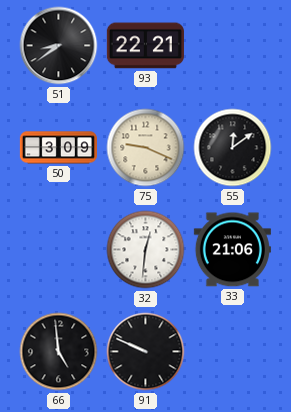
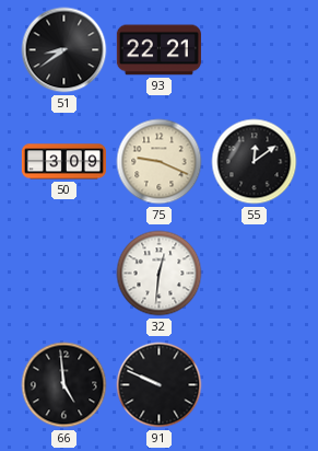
33: 21:06 -> none (232, 250)
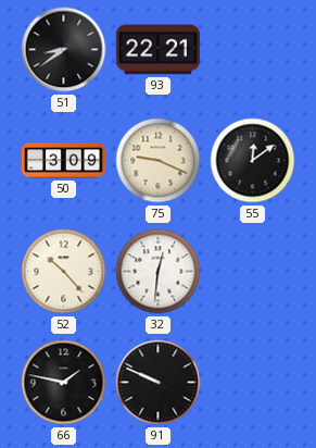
52: none -> 10:23 (64, 272)
66: 4:59 -> 1:47 (64, 383)
